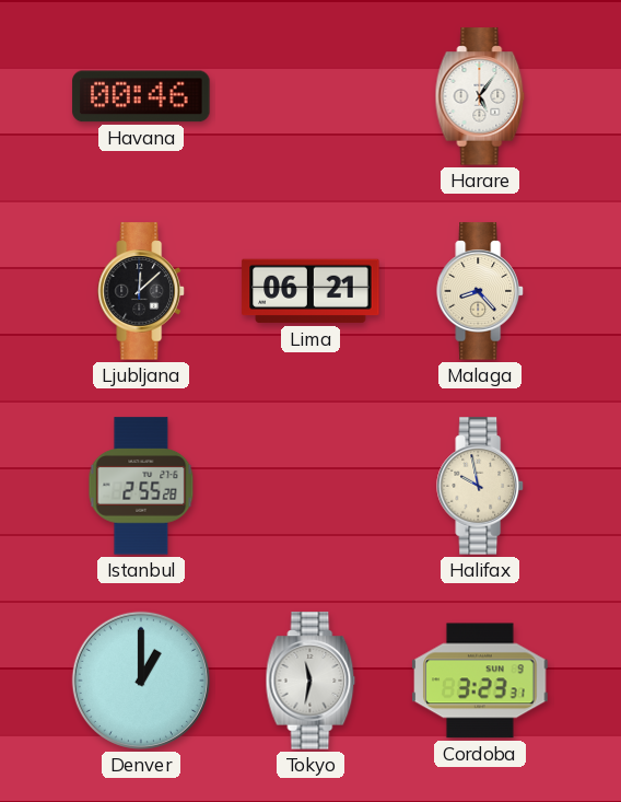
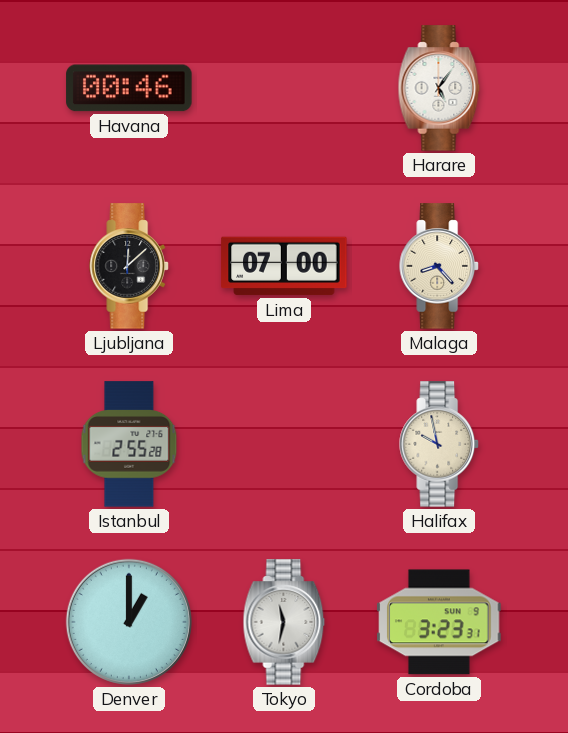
Lima: 06:21 -> 07:00 (284, 266)
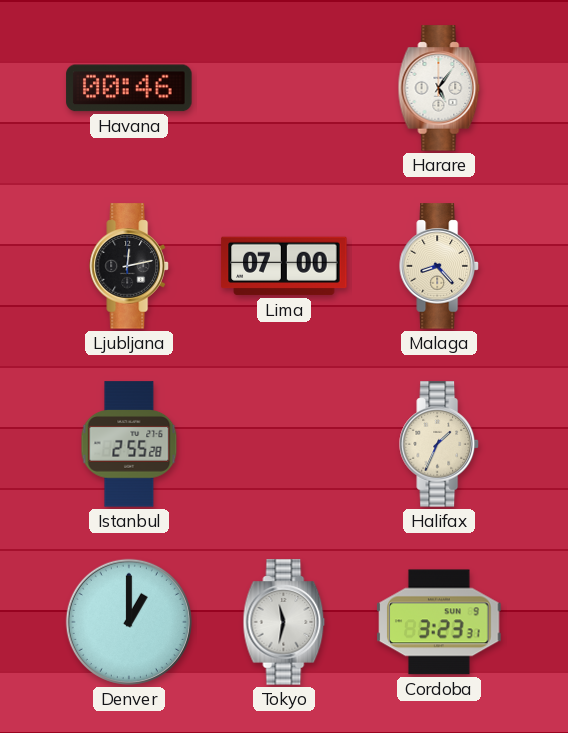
Ljubljana: 12:08 -> 12:13 (129, 266)
Halifax: 9:58 -> 1:34 (439, 444)
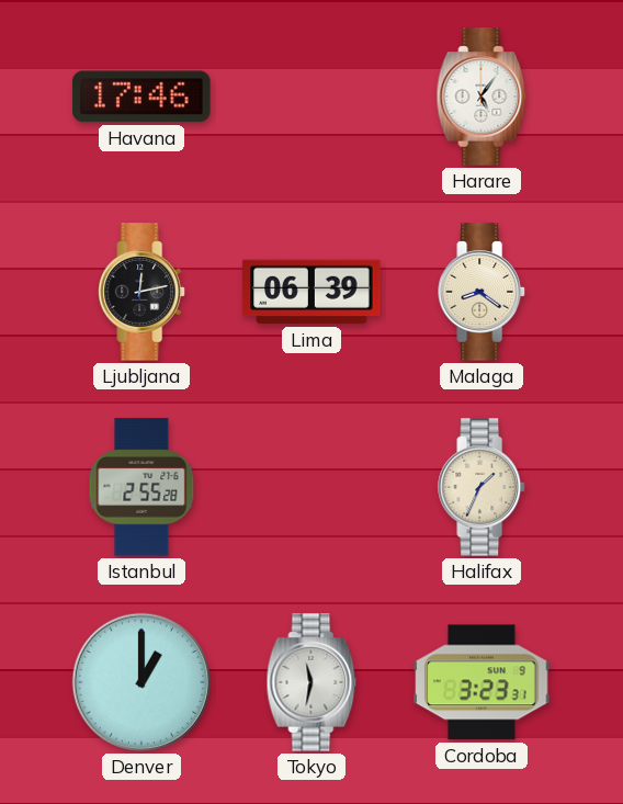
Havana: 00:46 -> 17:46 (141, 97)
Lima: 07:00 -> 06:39 (311, 292)
Malaga: 8:23 -> 8:21 (482, 292)
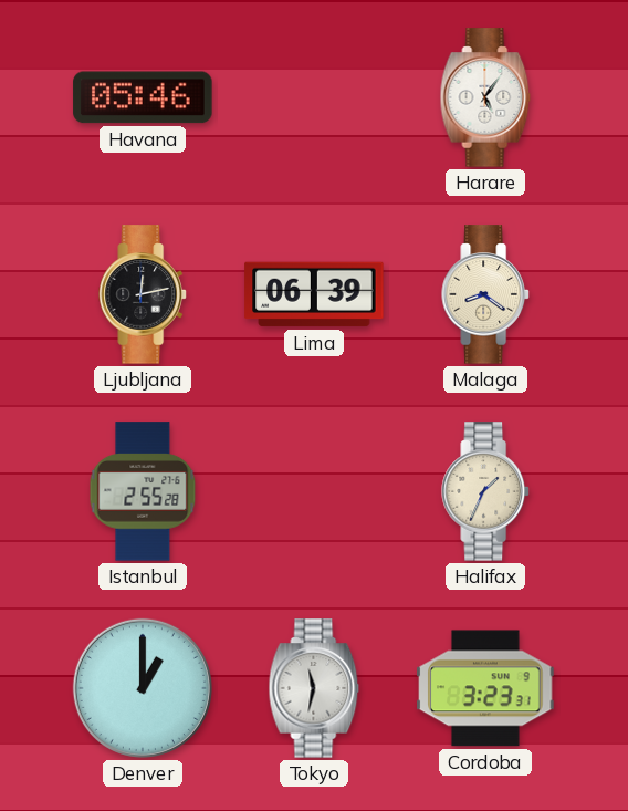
Havana: 17:46 -> 05:46 (143, 97)
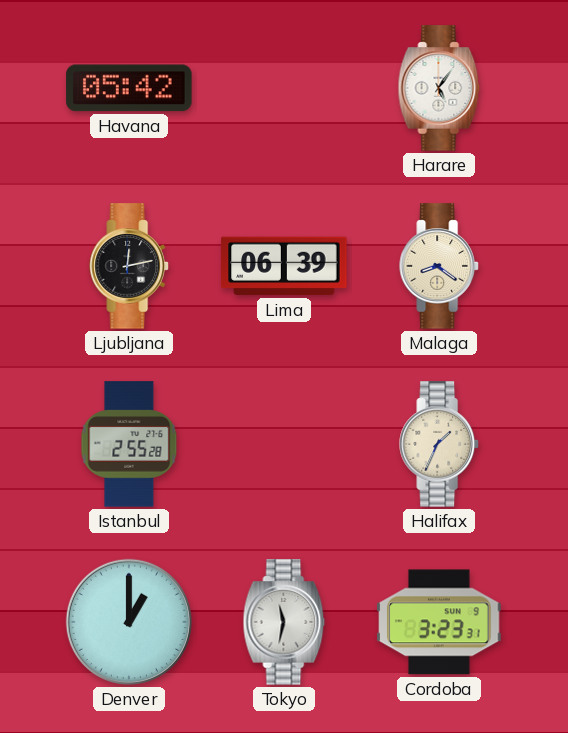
Havana: 05:46 -> 05:42 (129, 88)
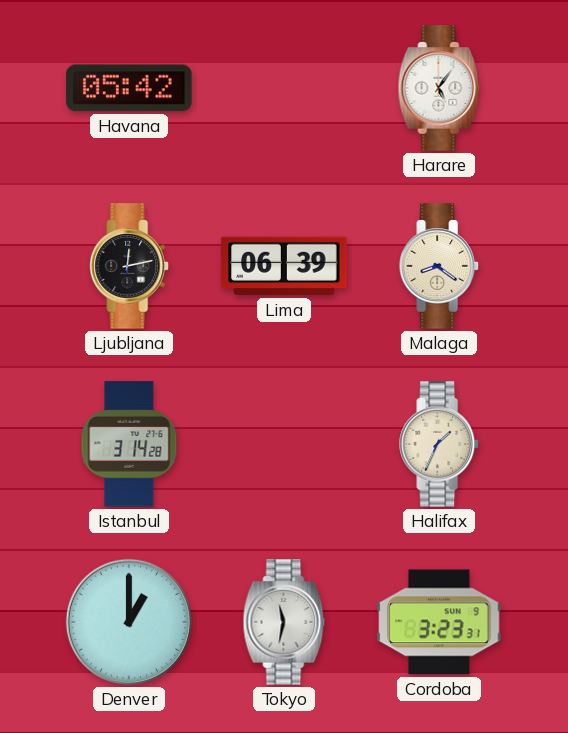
Istanbul: 2:55 -> 3:14 (129, 444)
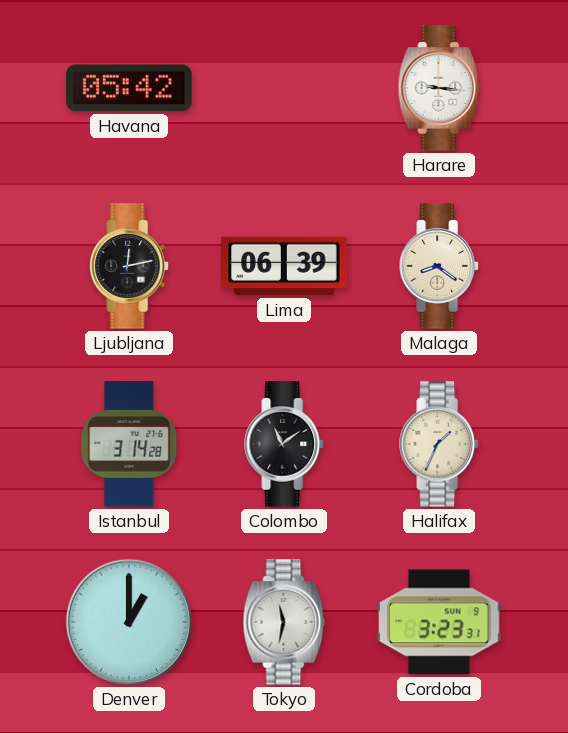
Harare: 5:06 -> 9:16 (439, 88)
Colombo: none -> 11:09 (284, 444)
